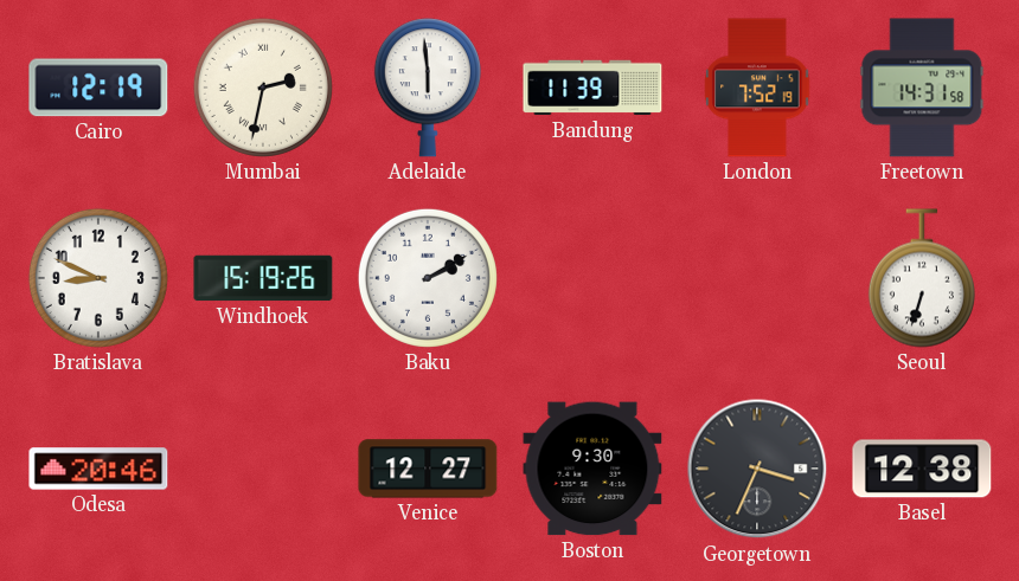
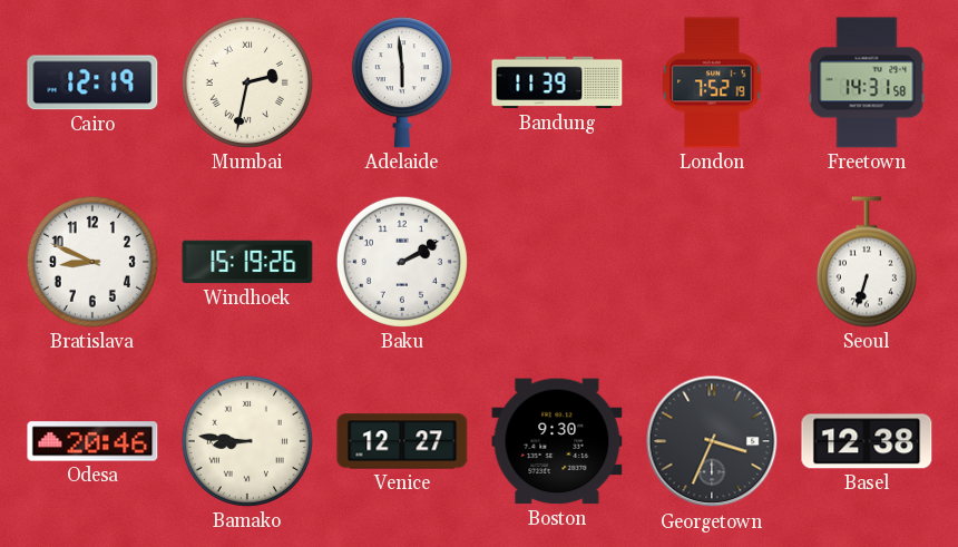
Bamako: none -> 8:46 (247, 441)
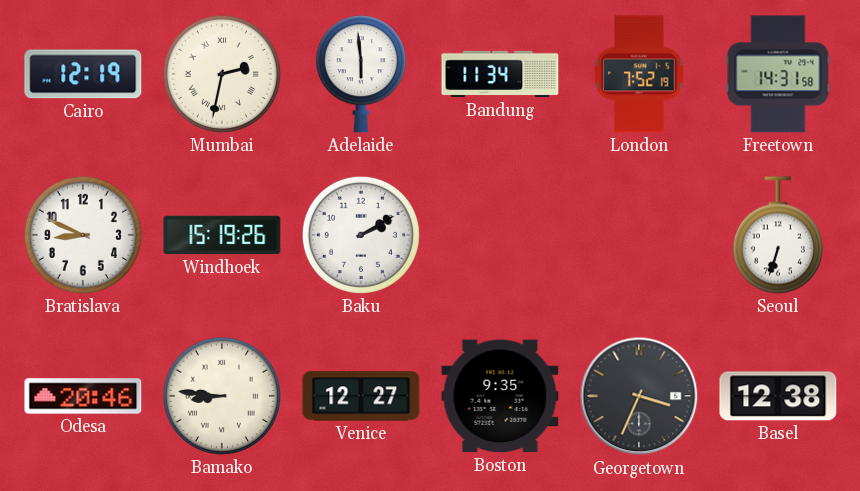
Bandung: 11:39 -> 11:34 (500, 74)
Boston: 9:30 -> 9:35 (500, 396)
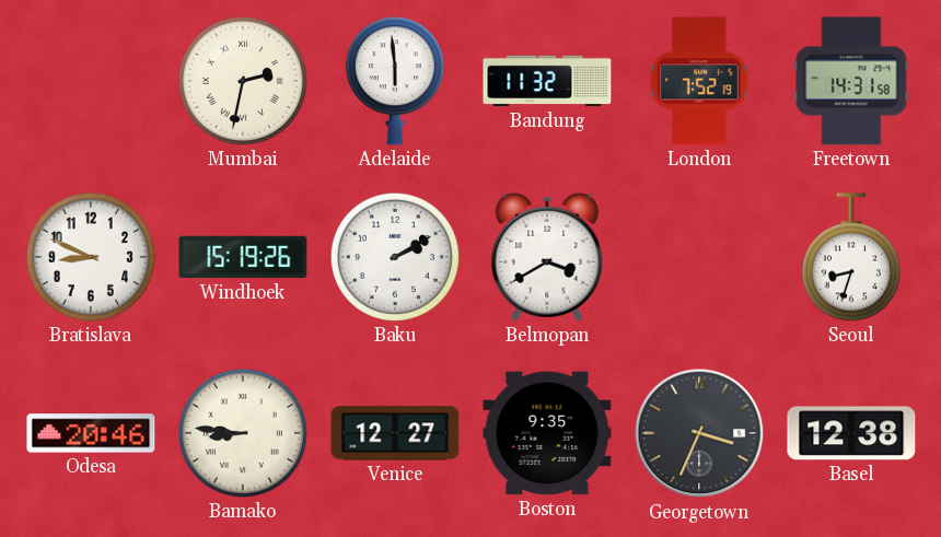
Cairo: 12:19 -> none (83, 74)
Bandung: 11:34 -> 11:32 (547, 81)
Belmopan: none -> 3:40 (547, 257)
Seoul: 6:33 -> 8:33 (851, 257)
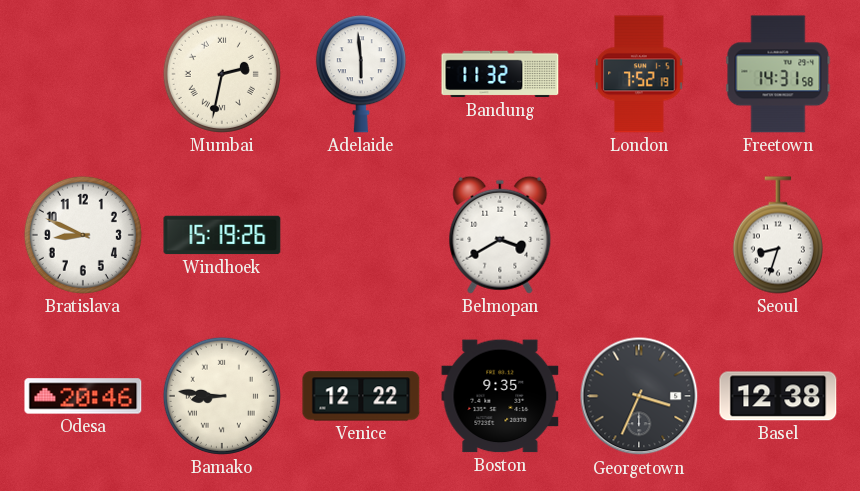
Baku: 2:10 -> none (395, 257)
Venice: 12:27 -> 12:22 (361, 396)
